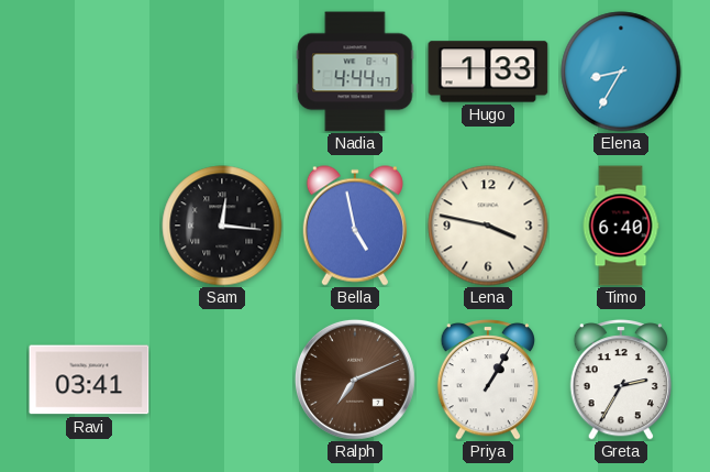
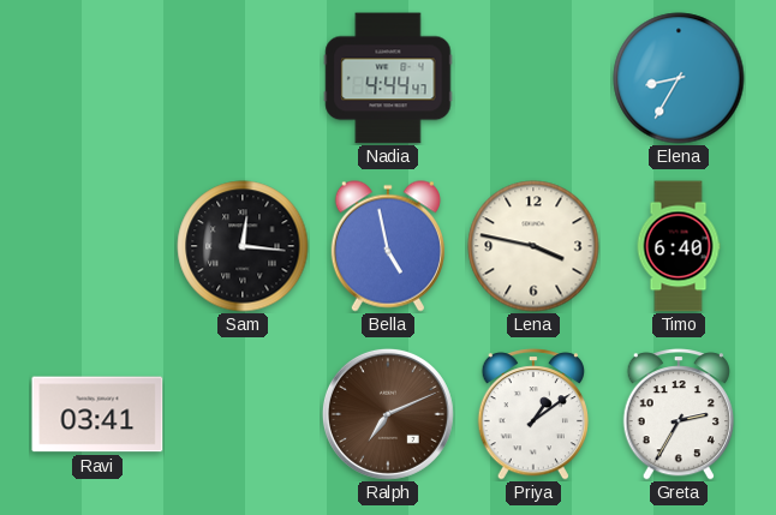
Hugo: 1:33 -> none (488, 72)
Priya: 1:05 -> 1:09 (532, 415)
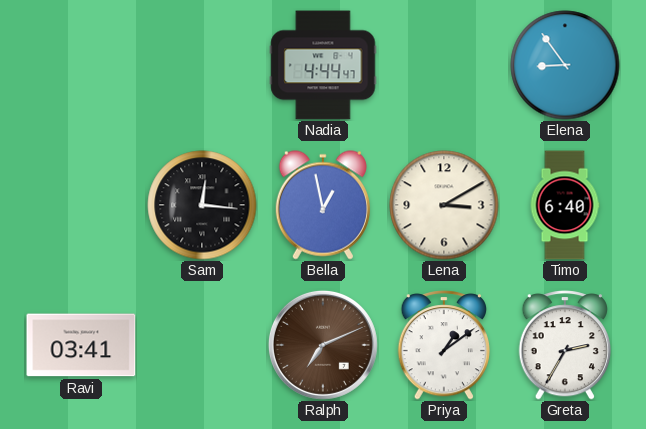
Elena: 8:35 -> 8:54 (565, 65)
Bella: 4:58 -> 12:58 (323, 205)
Lena: 3:47 -> 3:10 (444, 205)
